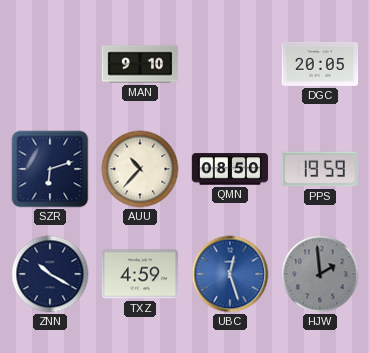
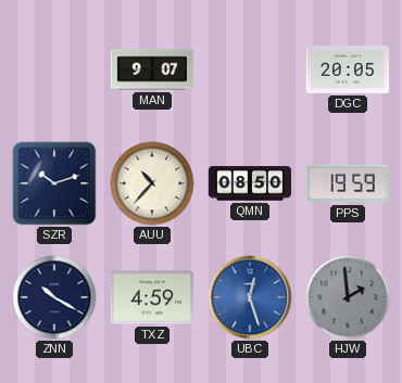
MAN: 9:10 -> 9:07 (152, 69)
SZR: 6:12 -> 10:12 (54, 183)
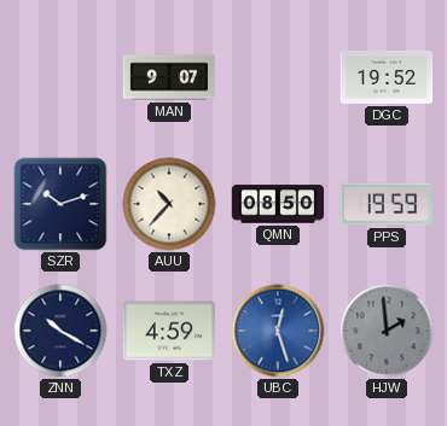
DGC: 20:05 -> 19:52 (387, 77)
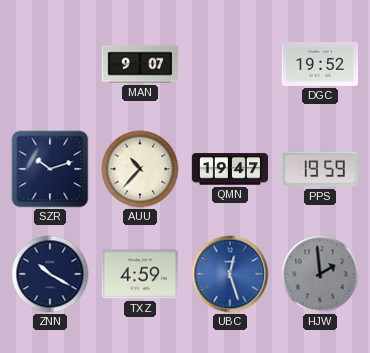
QMN: 08:50 -> 19:47 (230, 169)
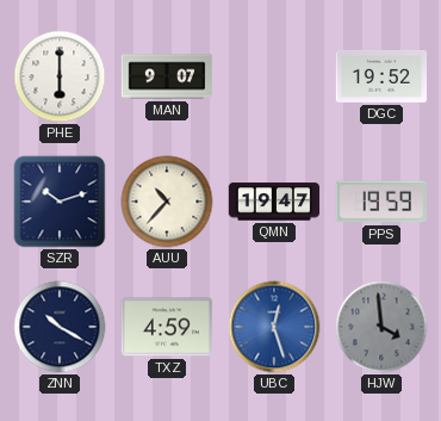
PHE: none -> 6:00 (60, 76)
HJW: 1:59 -> 3:59 (381, 327)
